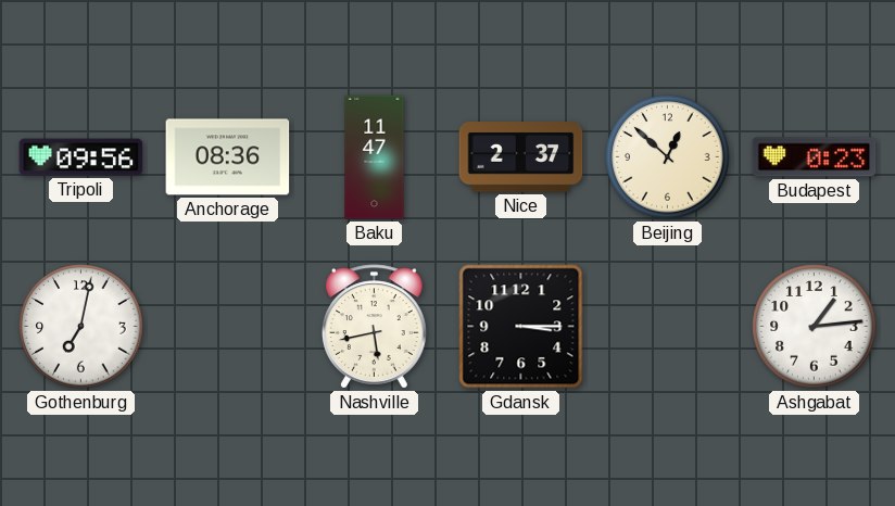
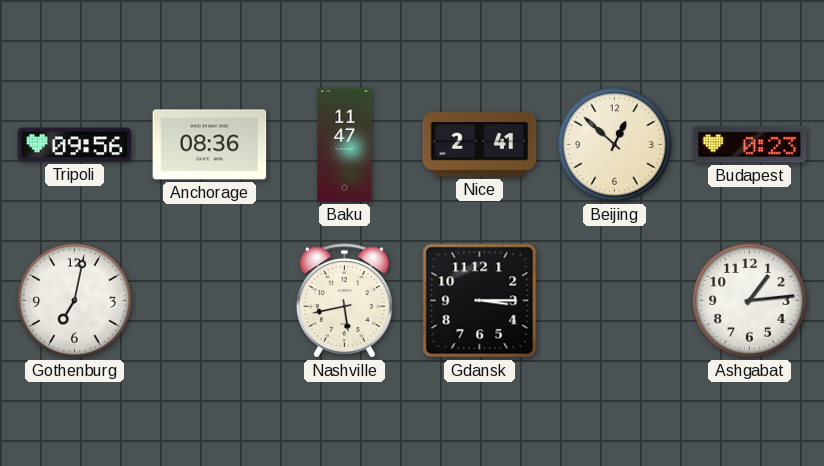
Nice: 2:37 -> 2:41 (480, 145)
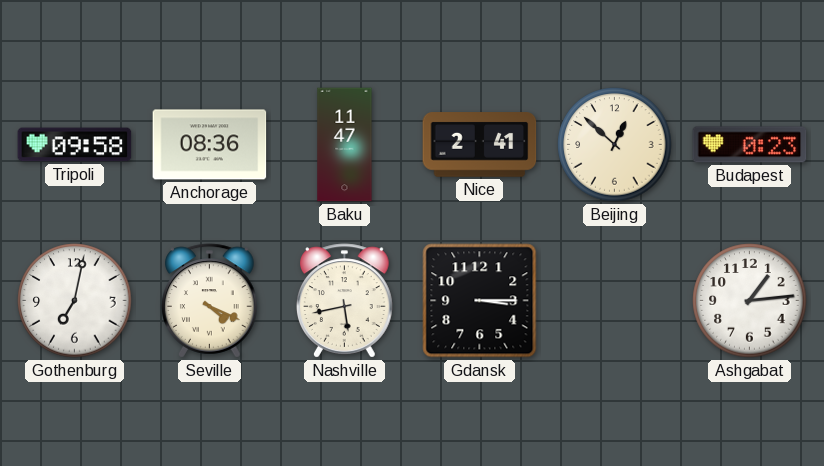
Tripoli: 09:56 -> 09:58 (75, 145)
Seville: none -> 4:19 (210, 301)
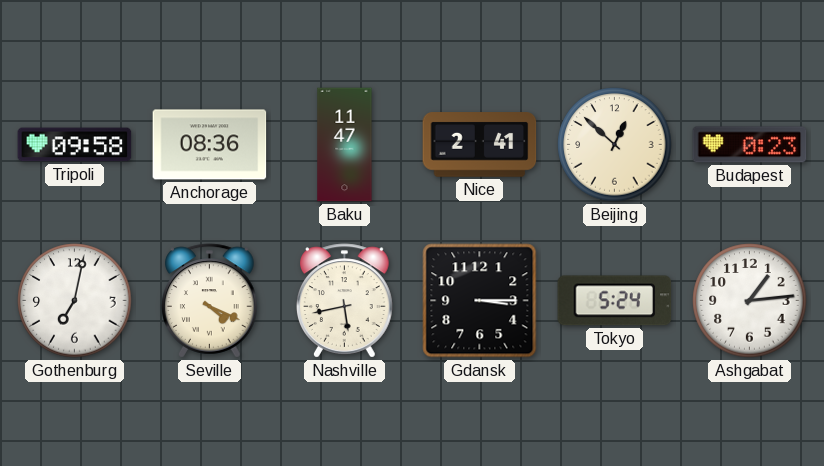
Tokyo: none -> 5:24 (615, 301)
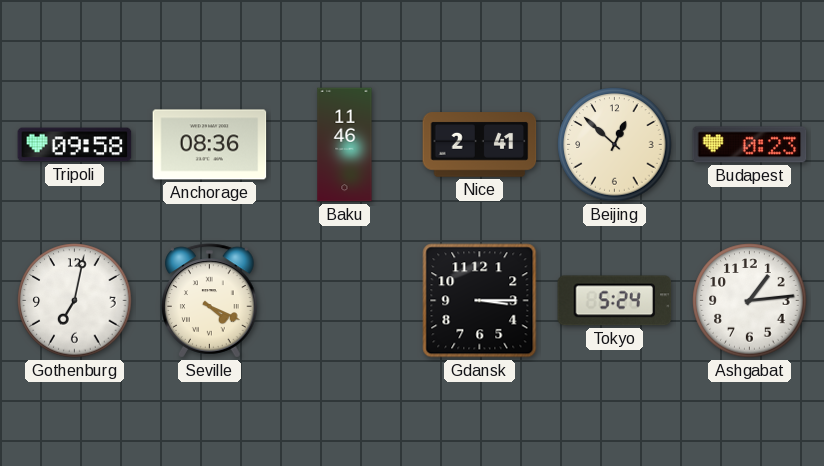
Baku: 11:47 -> 11:46 (345, 145)
Nashville: 5:43 -> none (345, 301)
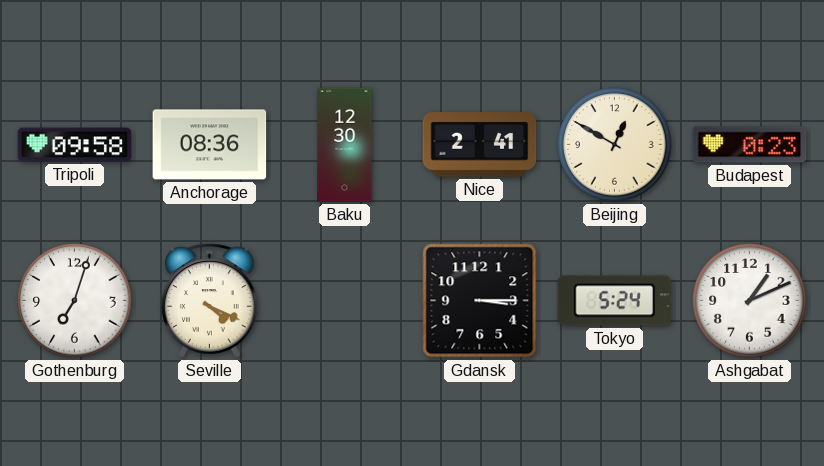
Baku: 11:46 -> 12:30 (345, 145)
Beijing: 12:52 -> 12:50 (615, 145)
Gothenburg: 7:02 -> 7:03 (75, 301)
Ashgabat: 1:14 -> 1:11 (750, 301)
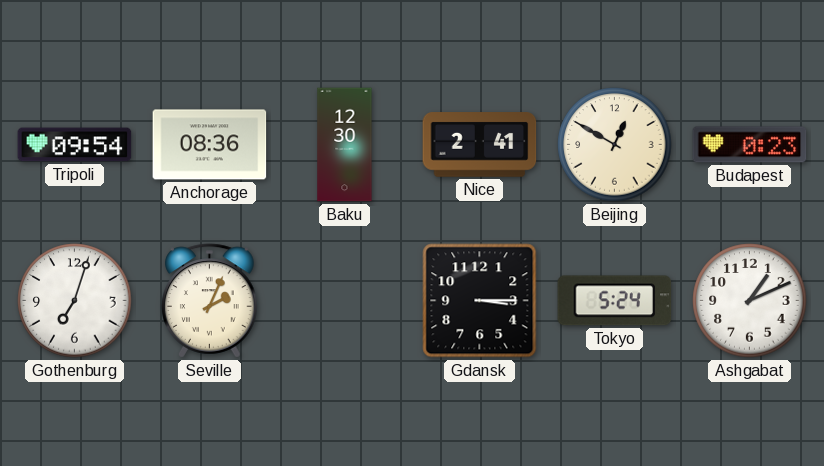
Tripoli: 09:58 -> 09:54 (75, 145)
Seville: 4:19 -> 2:04 (210, 301)
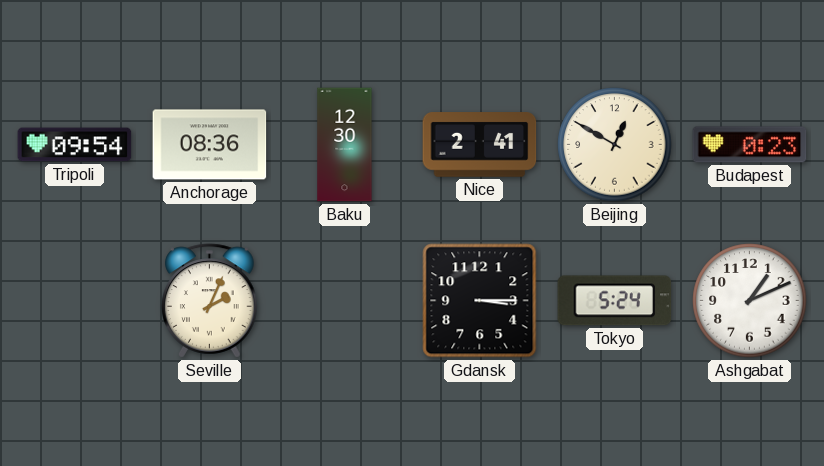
Gothenburg: 7:03 -> none (75, 301)
